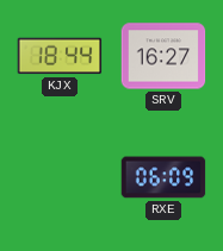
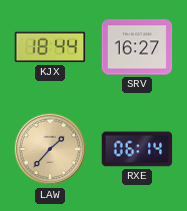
LAW: none -> 1:37 (50, 149)
RXE: 06:09 -> 06:14 (137, 149)
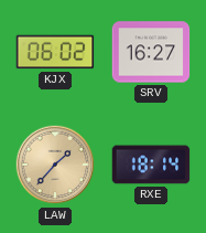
KJX: 18:44 -> 06:02 (55, 52)
RXE: 06:14 -> 18:14 (151, 165)
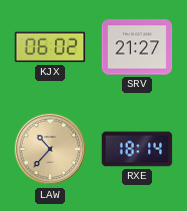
SRV: 16:27 -> 21:27 (137, 47)
LAW: 1:37 -> 10:37 (50, 149)
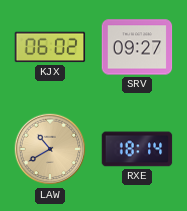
SRV: 21:27 -> 09:27 (137, 47)
LAW: 10:37 -> 10:40 (50, 149)
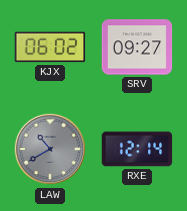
LAW dial: champagne -> grey (50, 149)
RXE: 18:14 -> 12:14 (137, 149)
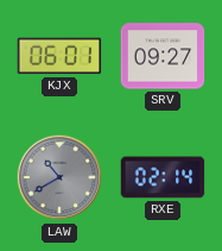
KJX: 06:02 -> 06:01 (59, 56)
RXE: 12:14 -> 02:14 (163, 177)
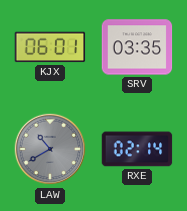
SRV: 09:27 -> 03:35 (137, 47)
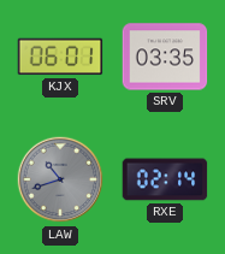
LAW: 10:40 -> 10:42 (60, 179)
